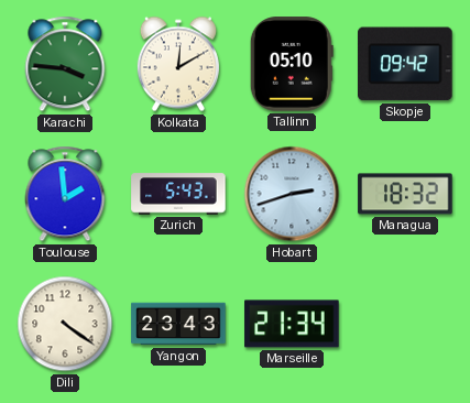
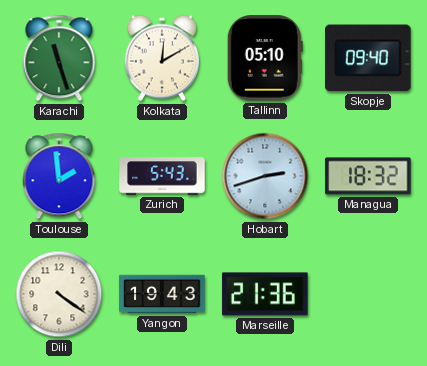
Karachi: 3:46 -> 11:27 (59, 58)
Skopje: 09:42 -> 09:40 (369, 58)
Yangon: 23:43 -> 19:43 (162, 294)
Marseille: 21:34 -> 21:36 (265, 294)
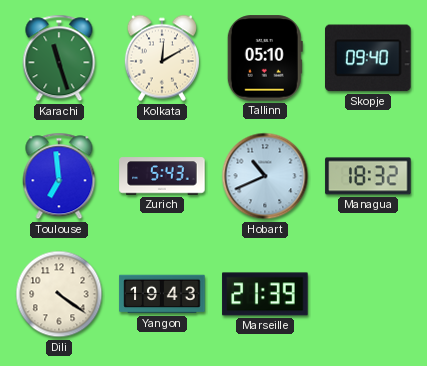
Toulouse: 1:59 -> 6:59 (59, 176)
Hobart: 2:42 -> 10:41 (265, 176)
Marseille: 21:36 -> 21:39 (265, 294)
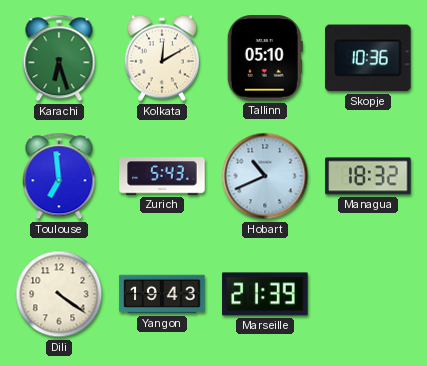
Karachi: 11:27 -> 6:27 (59, 58)
Skopje: 09:40 -> 10:36 (369, 58)
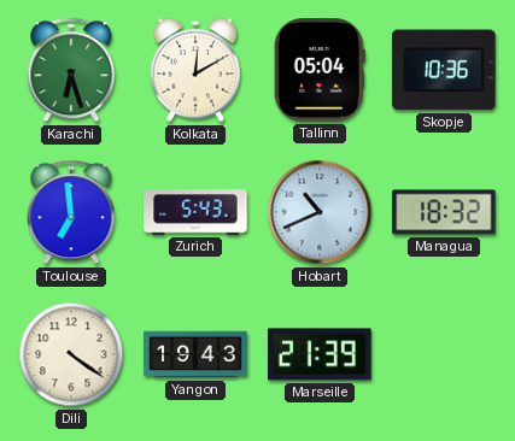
Tallinn: 05:10 -> 05:04 (320, 70)
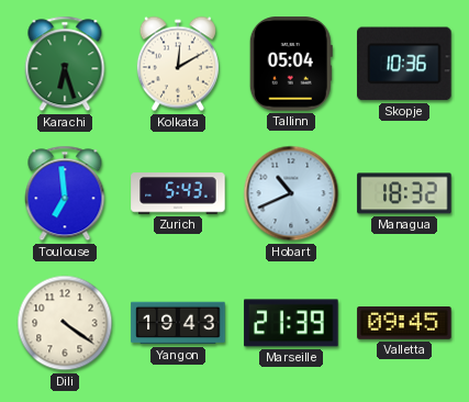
Valletta: none -> 09:45 (404, 324)
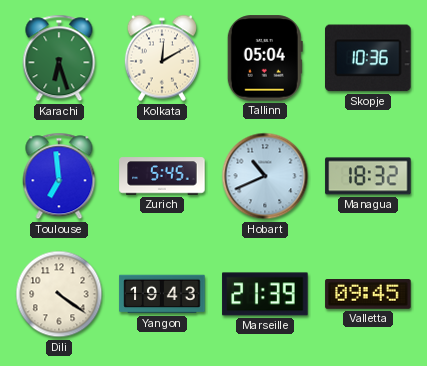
Zurich: 5:43 -> 5:45 (162, 176)
